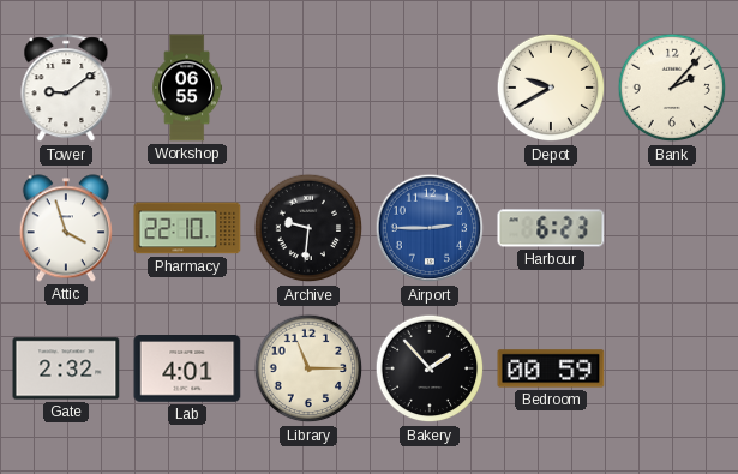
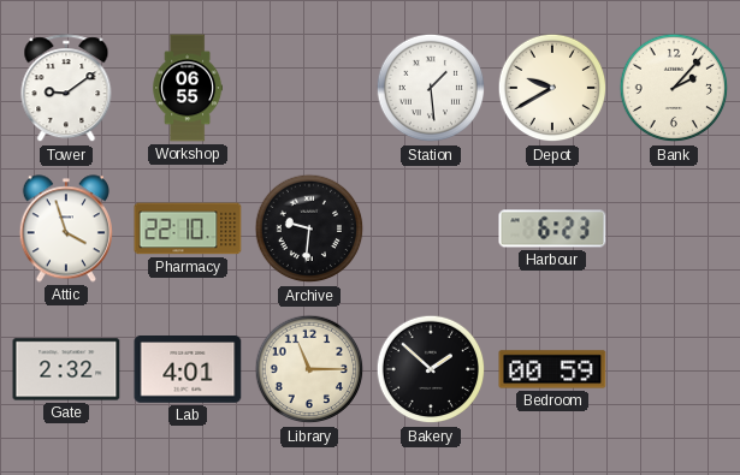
Station: none -> 1:29 (431, 88)
Airport: 2:45 -> none (430, 228)
Bakery: 1:53 -> 1:52 (431, 369)
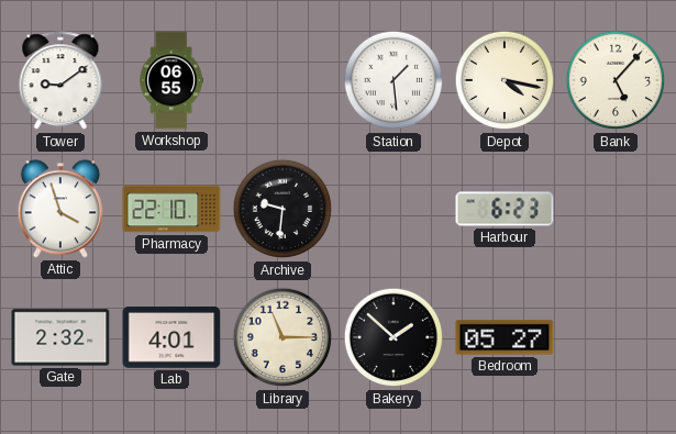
Depot: 9:40 -> 4:17 (505, 80)
Bank: 2:07 -> 5:07 (616, 80)
Bedroom: 00:59 -> 05:27 (505, 337)
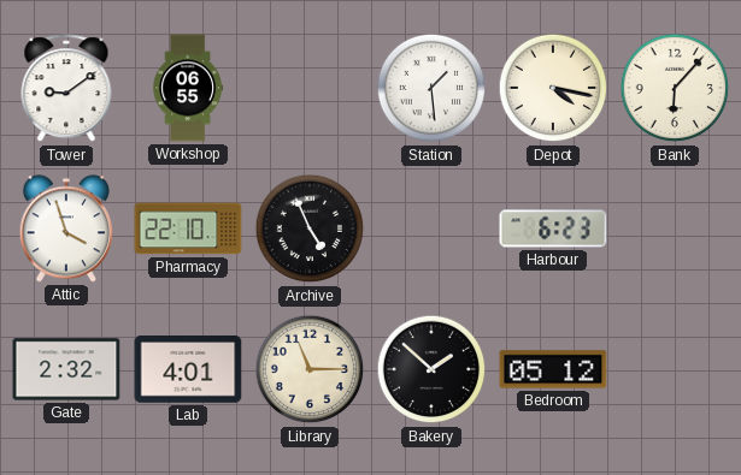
Bank: 5:07 -> 6:07 (675, 88)
Archive: 9:31 -> 4:56 (310, 228)
Bedroom: 05:27 -> 05:12 (553, 369)
